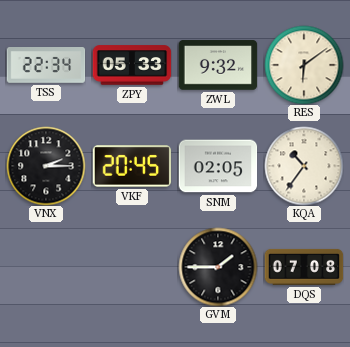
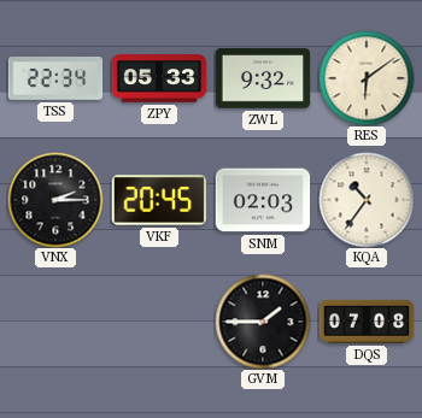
SNM: 02:05 -> 02:03 (263, 200)
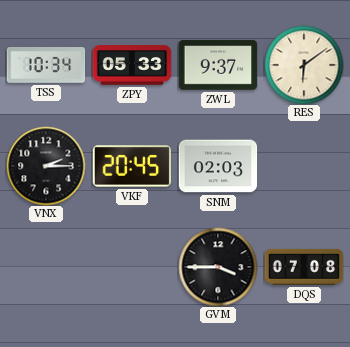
TSS: 22:34 -> 10:34 (46, 65)
ZWL: 9:32 -> 9:37 (218, 65)
KQA: 10:36 -> none (367, 200)
GVM: 1:45 -> 3:45 (218, 267)
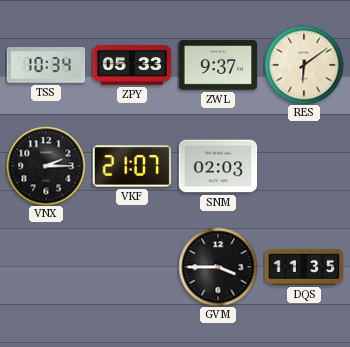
VKF: 20:45 -> 21:07 (132, 166)
DQS: 07:08 -> 11:35 (304, 267)
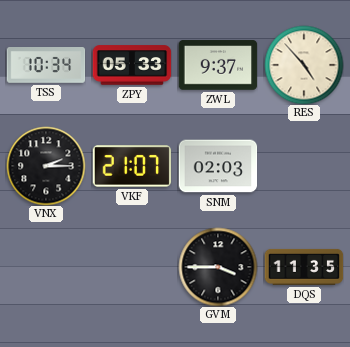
RES: 6:09 -> 4:53 (304, 65)
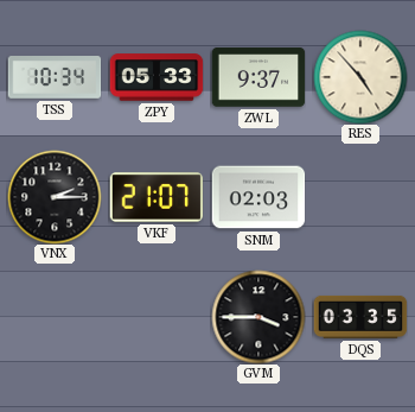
DQS: 11:35 -> 03:35 (360, 317)
